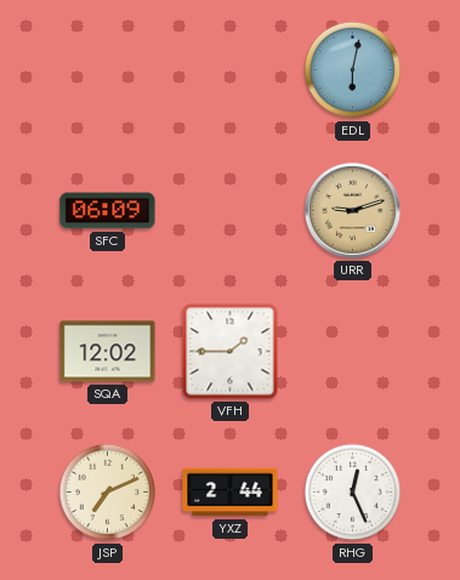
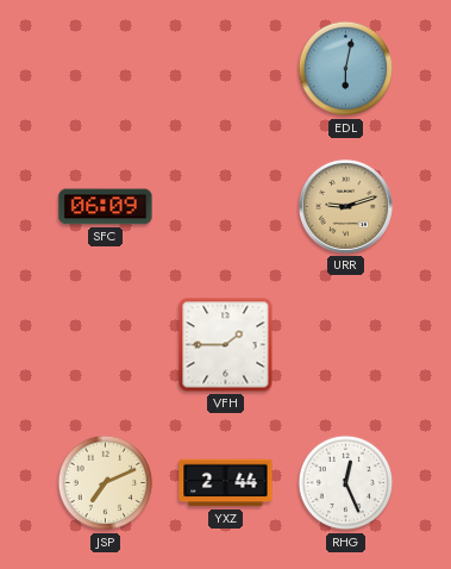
SQA: 12:02 -> none (108, 352)
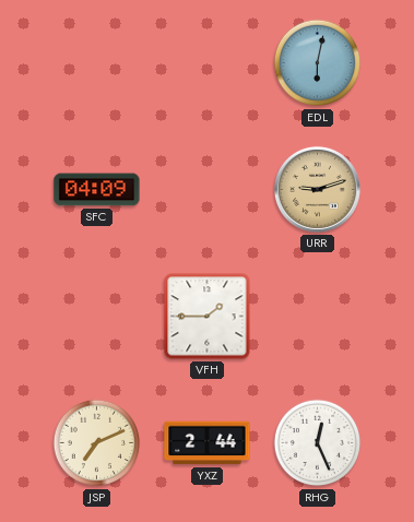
SFC: 06:09 -> 04:09 (97, 190)
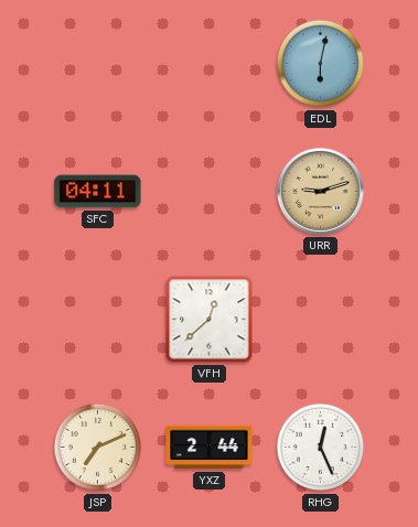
SFC: 04:09 -> 04:11 (98, 192)
VFH: 1:45 -> 12:38 (210, 320)
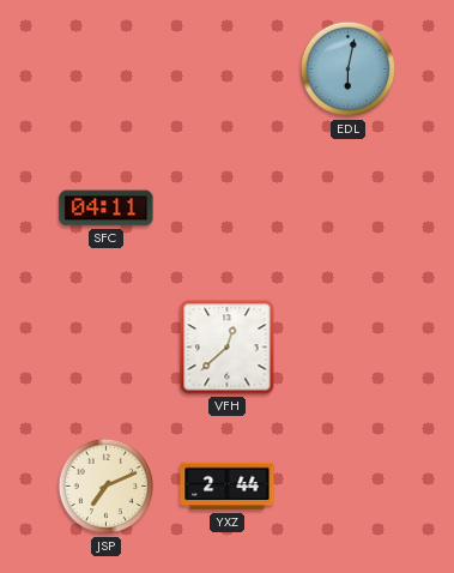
URR: 9:12 -> none (320, 191)
RHG: 12:26 -> none (321, 448)
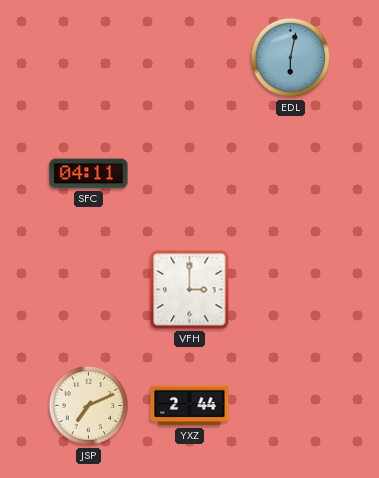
VFH: 12:38 -> 3:00 (190, 290)
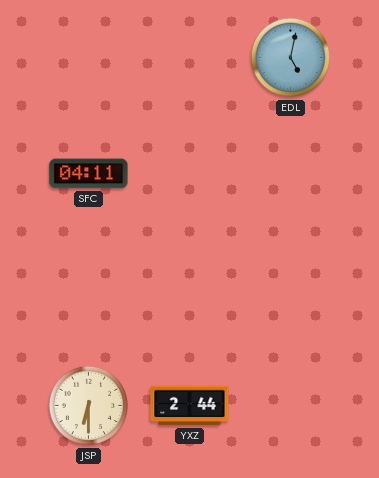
EDL: 6:02 -> 5:02 (291, 58)
VFH: 3:00 -> none (190, 290)
JSP: 7:11 -> 6:30 (89, 406)
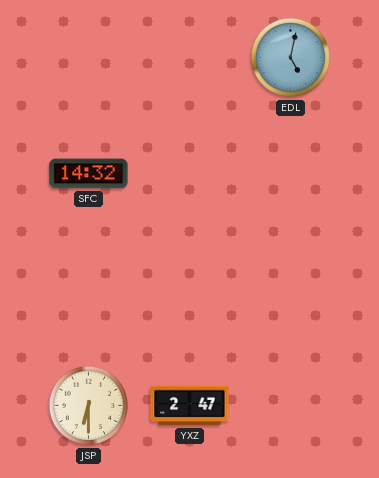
SFC: 04:11 -> 14:32 (89, 174)
YXZ: 2:44 -> 2:47 (190, 406)
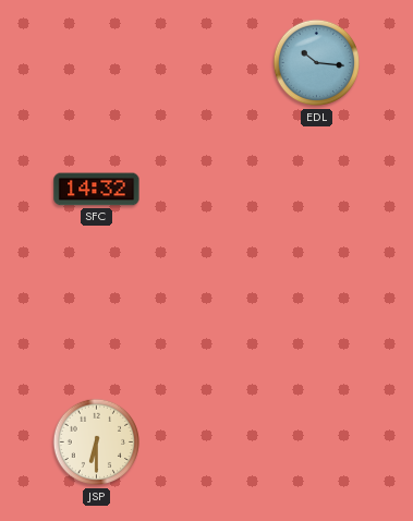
EDL: 5:02 -> 10:16 (317, 63)
YXZ: 2:47 -> none (190, 406)
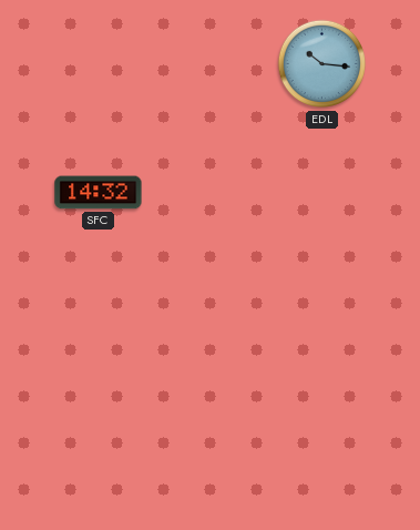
JSP: 6:30 -> none (97, 443)
